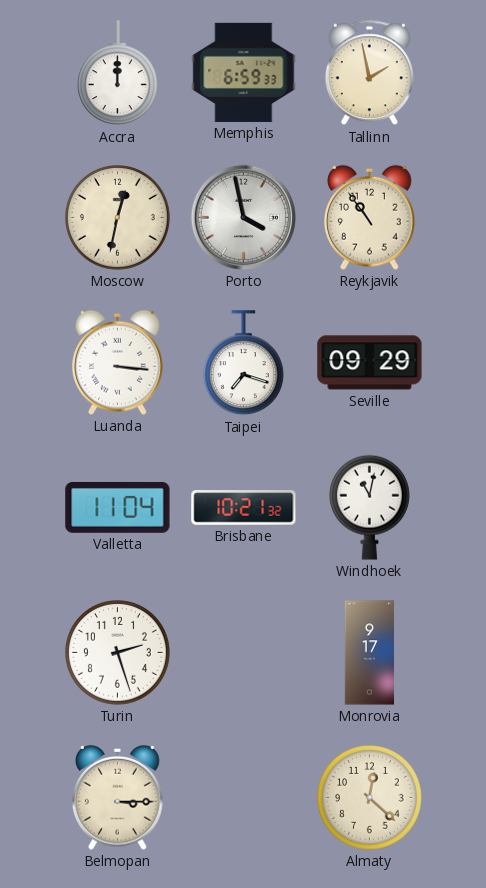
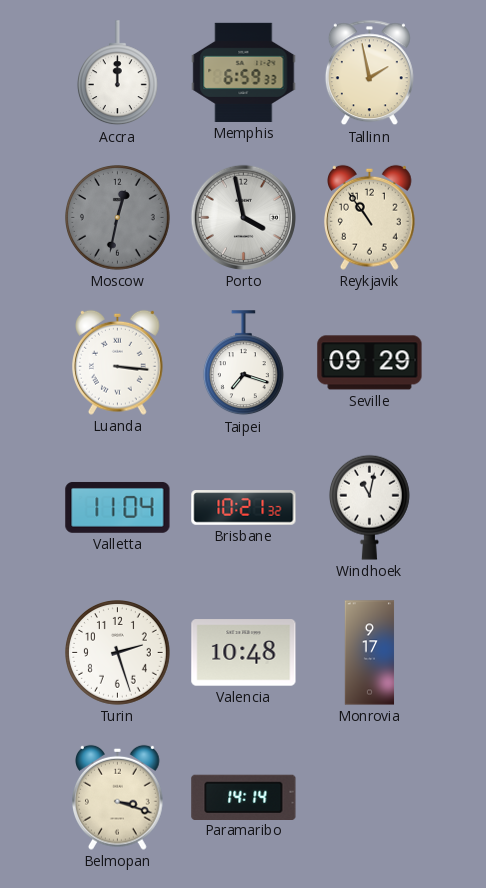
Moscow dial: cream -> grey (118, 218)
Valencia: none -> 10:48 (244, 653)
Belmopan: 3:15 -> 3:18 (118, 797)
Paramaribo: none -> 14:14 (244, 797)
Almaty: 12:22 -> none (370, 798)
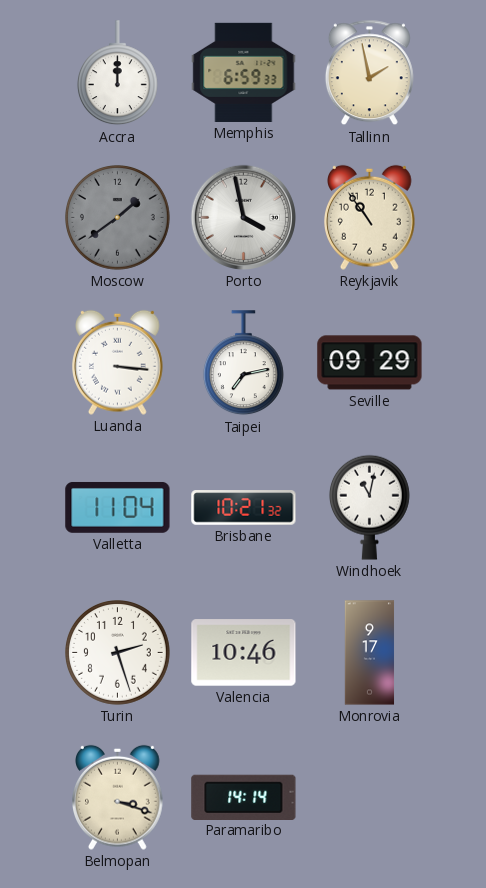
Moscow: 12:32 -> 1:39 (118, 218)
Taipei: 7:18 -> 7:13 (243, 363)
Valencia: 10:48 -> 10:46 (244, 653)
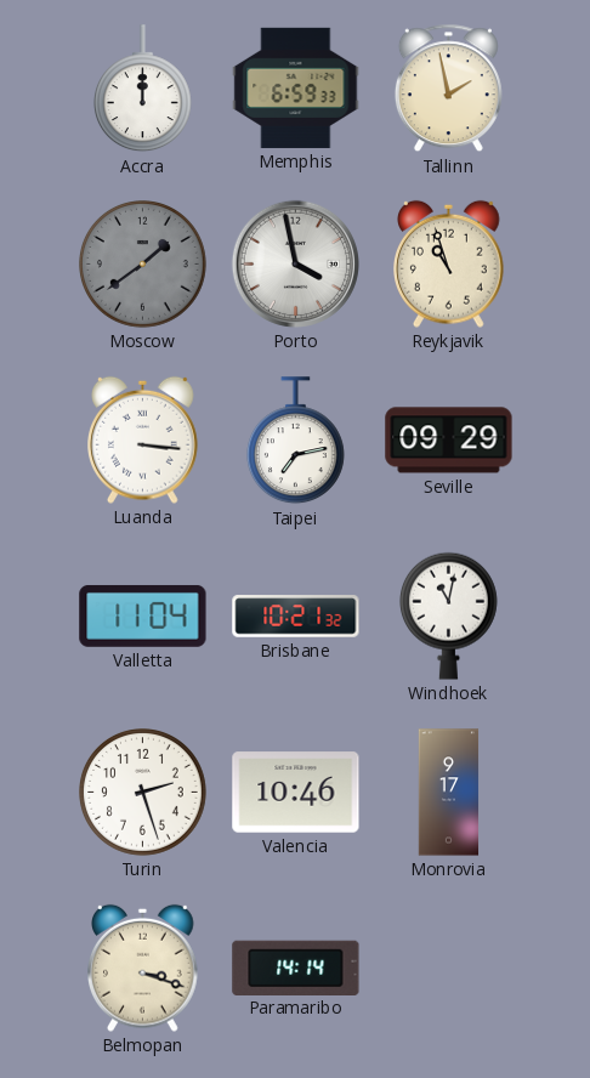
Reykjavik: 10:54 -> 10:57 (449, 263)
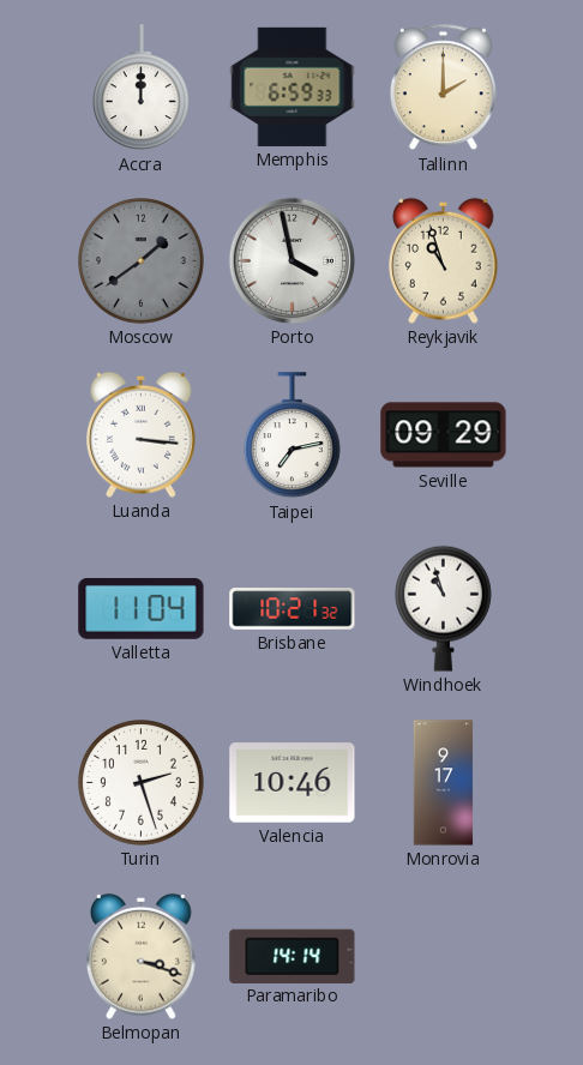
Tallinn: 1:58 -> 2:00 (443, 88)
Windhoek: 11:02 -> 10:57 (443, 608)
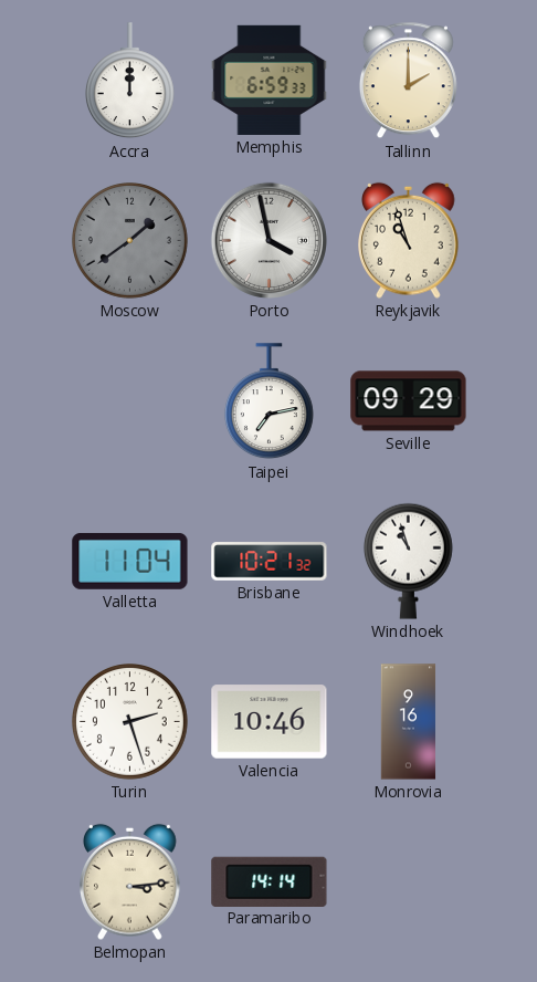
Luanda: 3:16 -> none (142, 434)
Monrovia: 9:17 -> 9:16 (409, 722)
Belmopan: 3:18 -> 3:14 (130, 881)
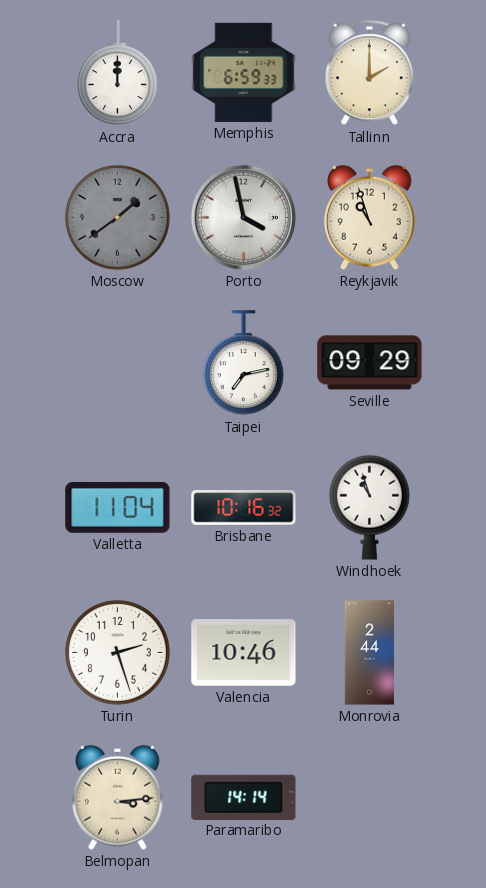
Brisbane: 10:21 -> 10:16 (244, 508)
Monrovia: 9:16 -> 2:44 (370, 653)
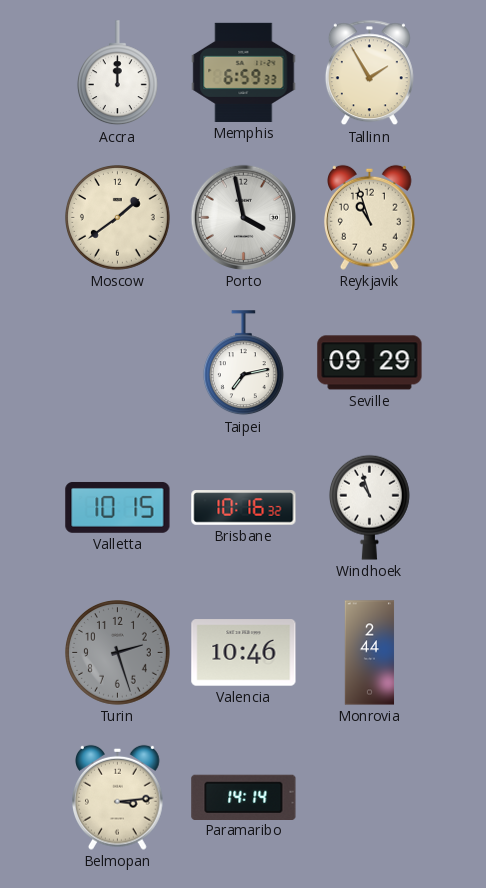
Tallinn: 2:00 -> 1:55 (369, 73)
Moscow dial: grey -> cream (118, 218)
Valletta: 11:04 -> 10:15 (118, 508)
Turin dial: white -> grey (118, 653)
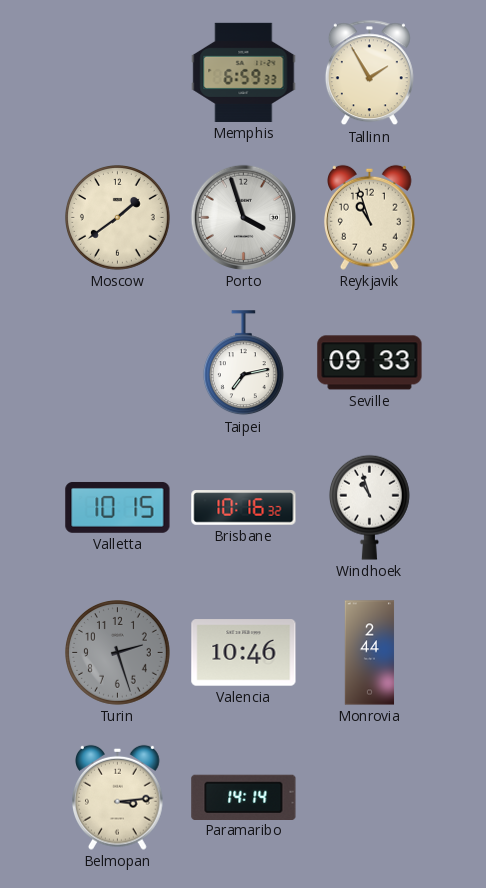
Accra: 12:00 -> none (117, 73)
Porto: 3:58 -> 3:57 (243, 217)
Seville: 09:29 -> 09:33 (370, 363)
